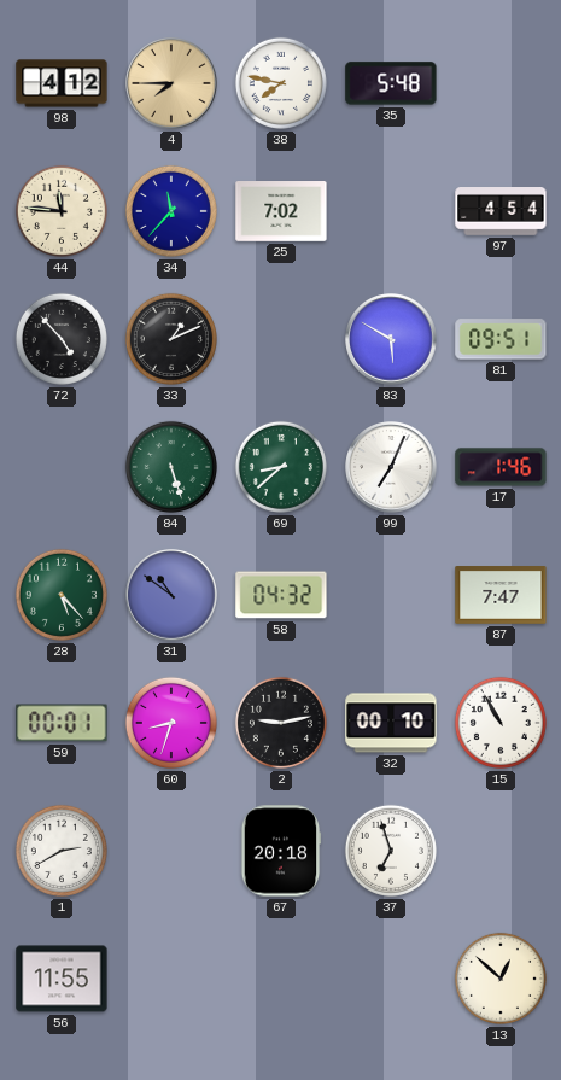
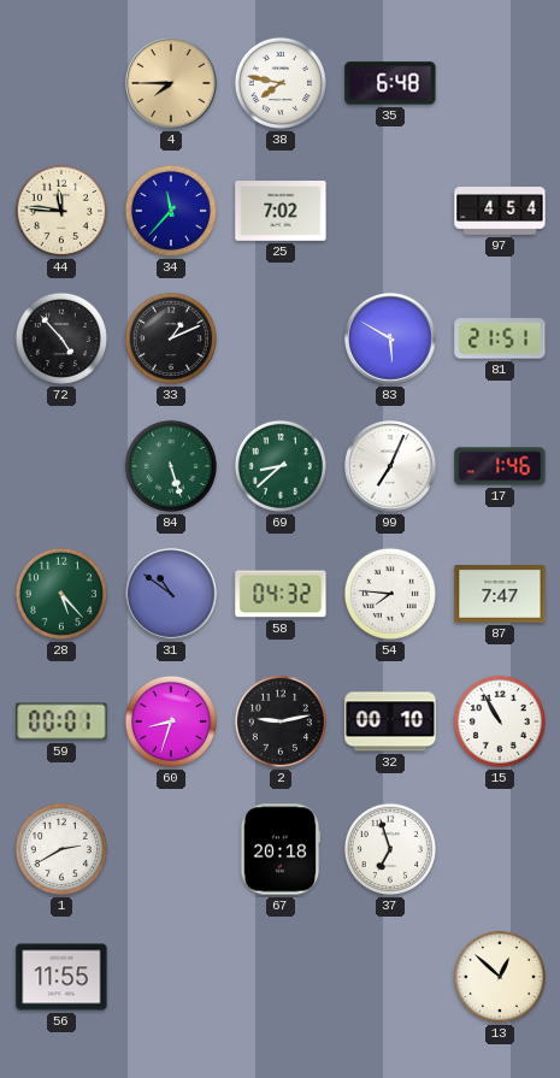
98: 4:12 -> none (62, 83)
35: 5:48 -> 6:48 (390, 83)
81: 09:51 -> 21:51 (500, 338)
54: none -> 7:46 (390, 594)
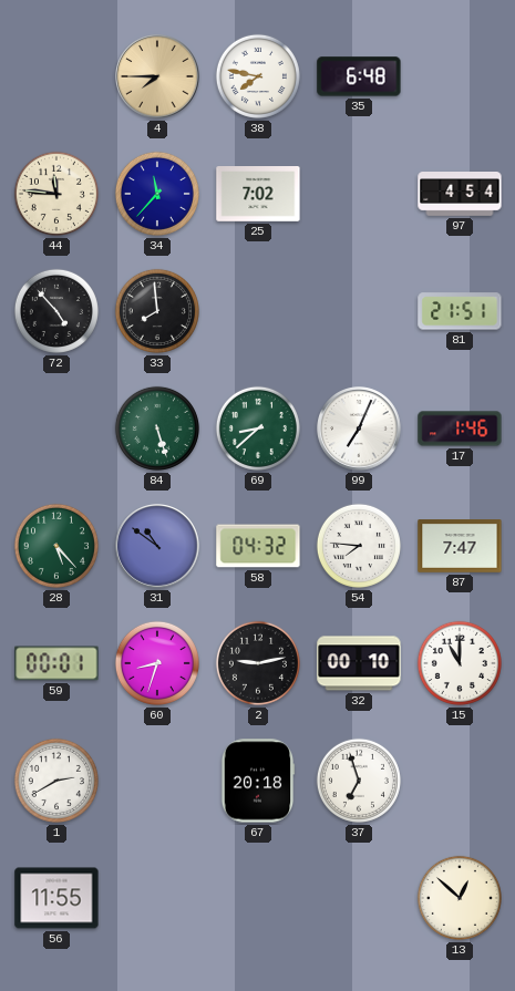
33: 1:11 -> 7:59 (157, 311)
83: 5:50 -> none (390, 338)
15: 10:55 -> 11:00 (460, 663)
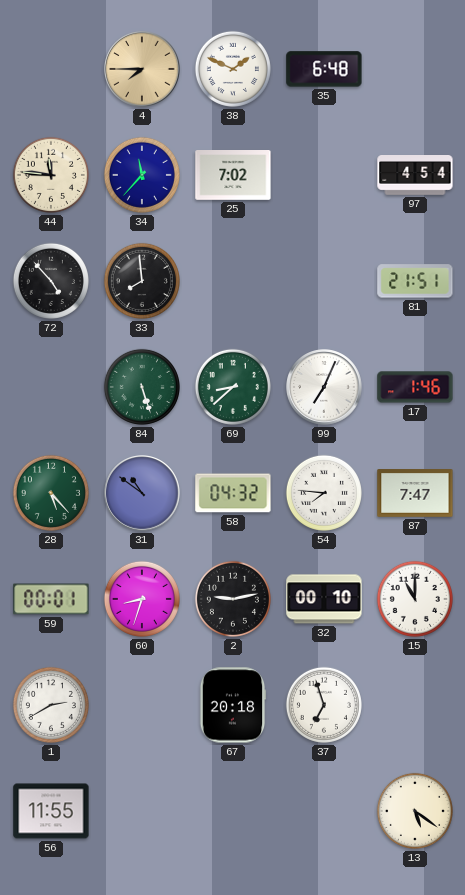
38: 7:47 -> 1:49 (233, 69)
13: 12:52 -> 5:21 (415, 811)
